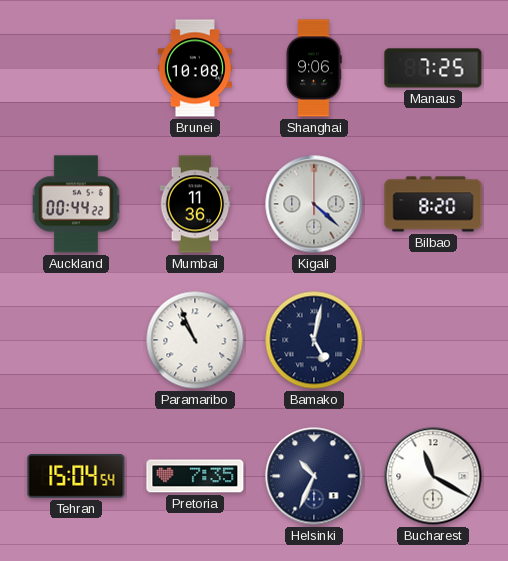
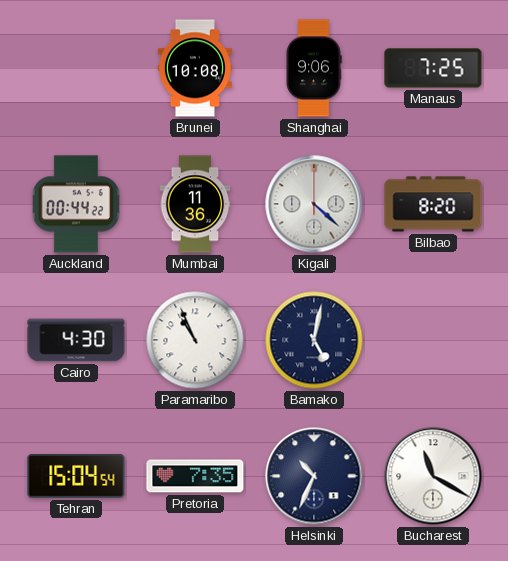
Cairo: none -> 4:30 (76, 340)
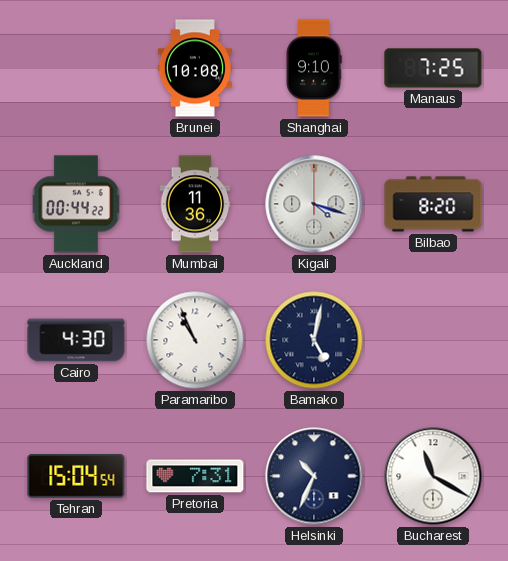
Shanghai: 9:06 -> 9:10 (314, 68)
Kigali: 4:22 -> 4:18 (314, 204)
Pretoria: 7:35 -> 7:31 (195, 476)
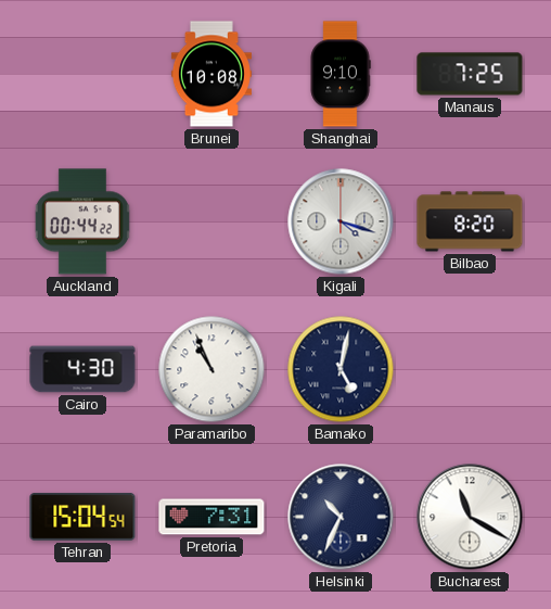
Mumbai: 11:36 -> none (195, 204)
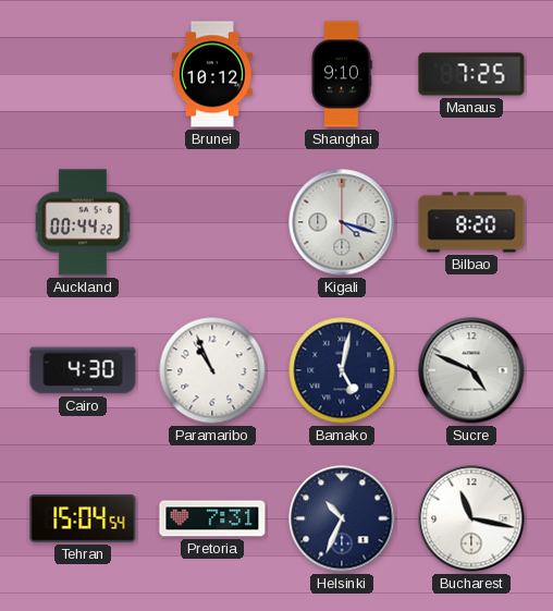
Brunei: 10:08 -> 10:12 (212, 74)
Sucre: none -> 4:49 (471, 370)
Bucharest: 11:20 -> 11:17 (471, 518)
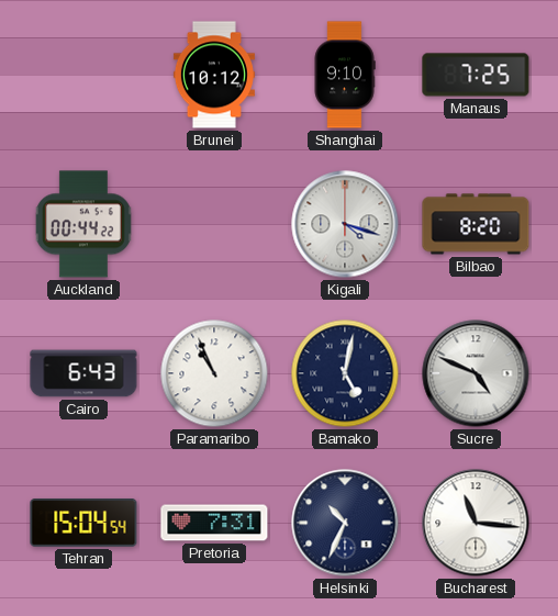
Cairo: 4:30 -> 6:43 (83, 373)
Bucharest: 11:17 -> 11:16 (476, 523)
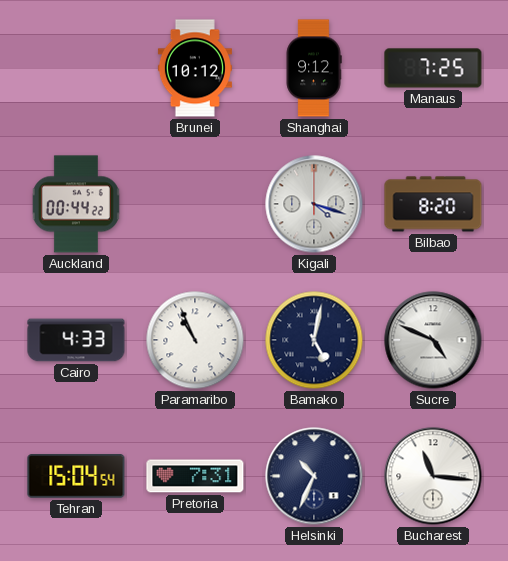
Shanghai: 9:10 -> 9:12 (314, 68)
Cairo: 6:43 -> 4:33 (76, 340)
